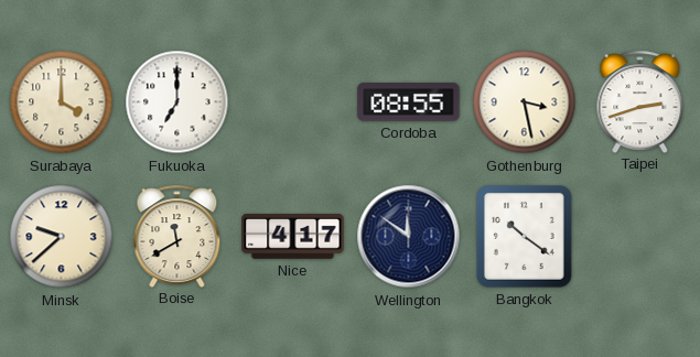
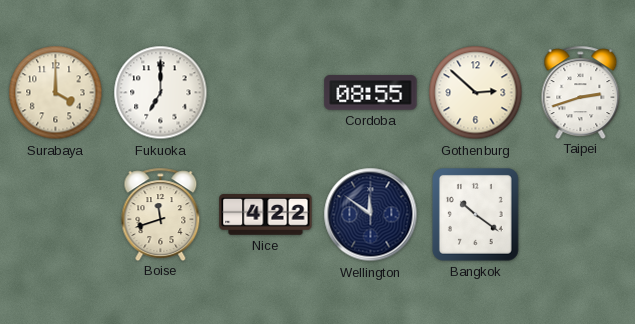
Gothenburg: 3:28 -> 2:52 (476, 93)
Minsk: 9:38 -> none (62, 237)
Boise: 11:40 -> 11:42 (161, 214)
Nice: 4:17 -> 4:22 (266, 215)
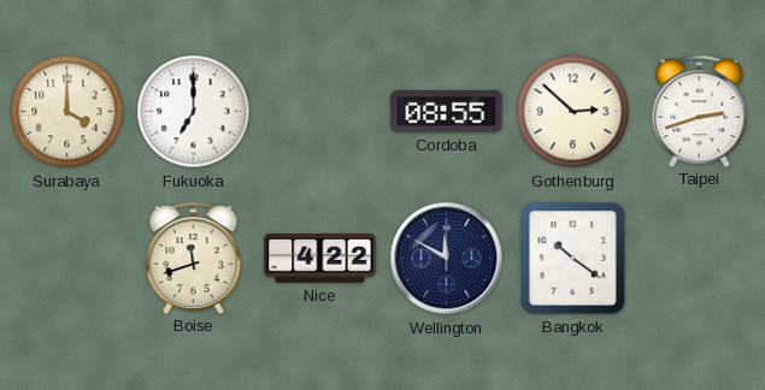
Wellington: 11:51 -> 11:50 (447, 259)
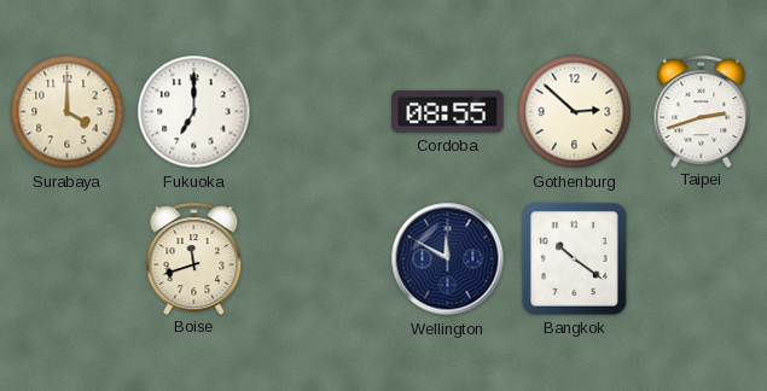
Nice: 4:22 -> none (320, 259)
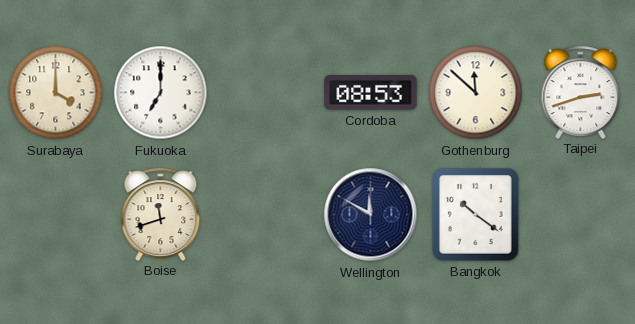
Cordoba: 08:55 -> 08:53 (371, 93)
Gothenburg: 2:52 -> 11:52 (476, 93)
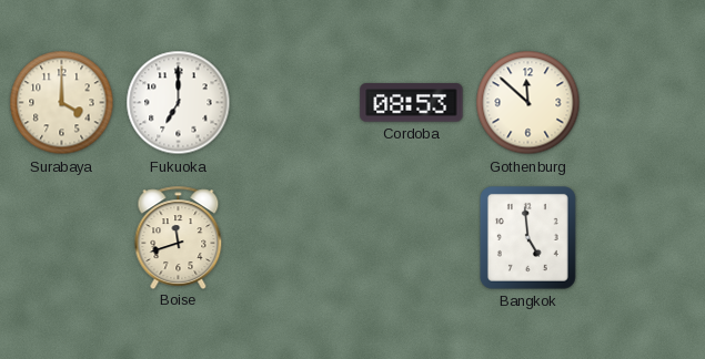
Taipei: 2:42 -> none (581, 92)
Wellington: 11:50 -> none (371, 215)
Bangkok: 10:21 -> 4:59 (528, 238)
